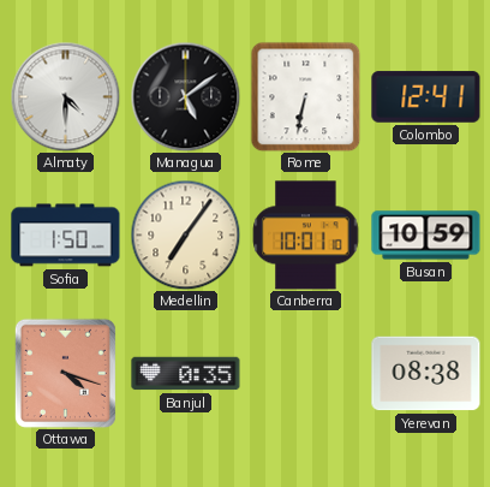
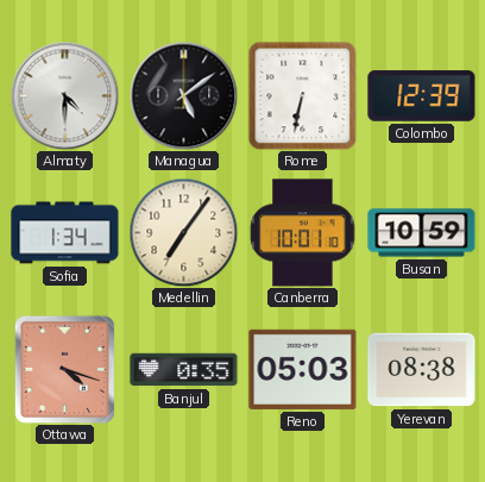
Colombo: 12:41 -> 12:39 (422, 96)
Sofia: 1:50 -> 1:34 (65, 233)
Reno: none -> 05:03 (303, 369)
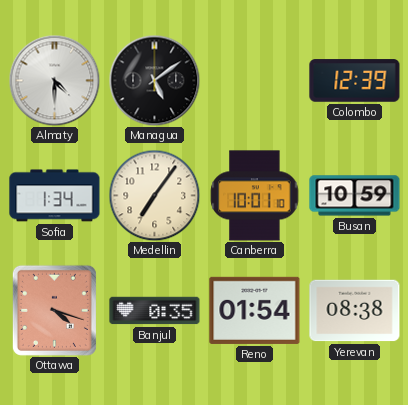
Rome: 6:32 -> none (302, 95)
Reno: 05:03 -> 01:54 (255, 310)
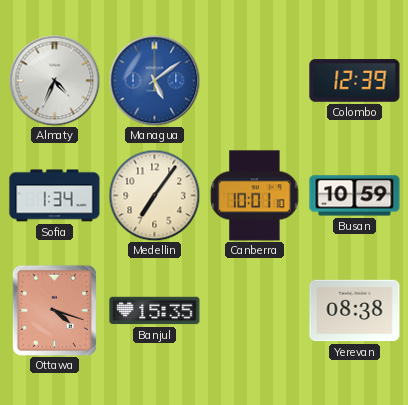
Almaty: 4:30 -> 4:34 (54, 80)
Managua dial: black -> blue (154, 80)
Banjul: 0:35 -> 15:35 (155, 311)
Reno: 01:54 -> none (255, 310)
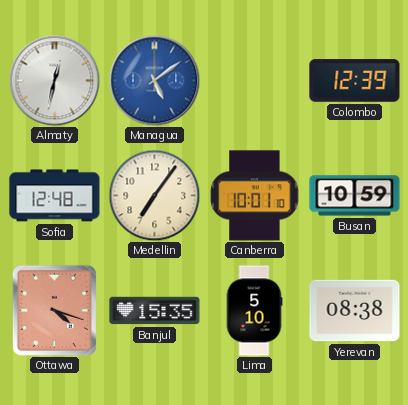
Almaty: 4:34 -> 12:32 (54, 80)
Sofia: 1:34 -> 12:48 (55, 196)
Lima: none -> 5:10 (254, 311)
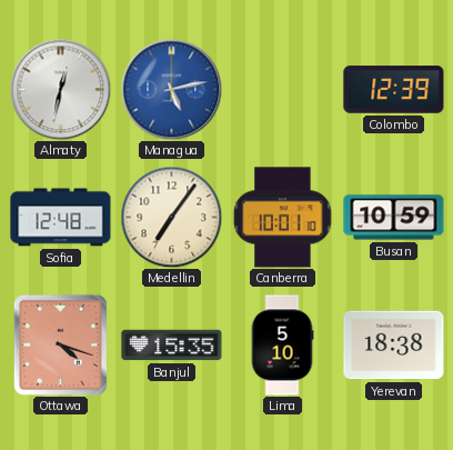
Managua: 5:09 -> 5:13 (171, 89)
Yerevan: 08:38 -> 18:38 (394, 346)
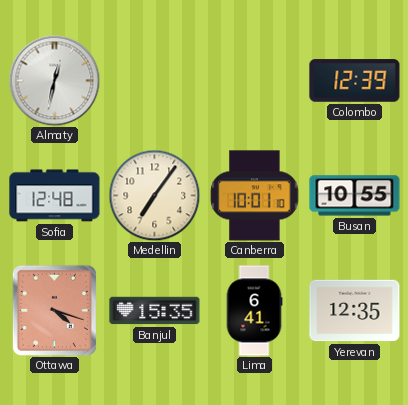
Managua: 5:13 -> none (171, 89)
Busan: 10:59 -> 10:55 (355, 196)
Lima: 5:10 -> 6:41 (254, 311)
Yerevan: 18:38 -> 12:35 (355, 311)
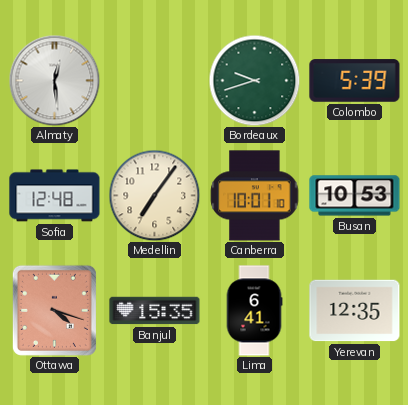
Almaty: 12:32 -> 12:29 (54, 80)
Bordeaux: none -> 9:42 (254, 80)
Colombo: 12:39 -> 5:39 (355, 81)
Busan: 10:55 -> 10:53 (355, 196)
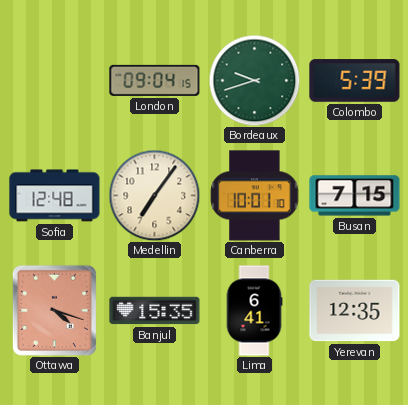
Almaty: 12:29 -> none (54, 80)
London: none -> 09:04 (155, 80)
Busan: 10:53 -> 7:15 (355, 196)
